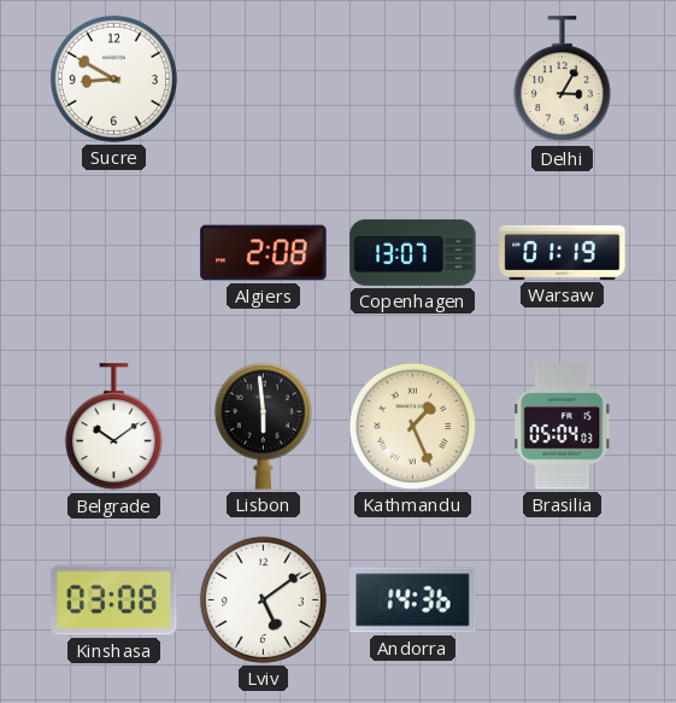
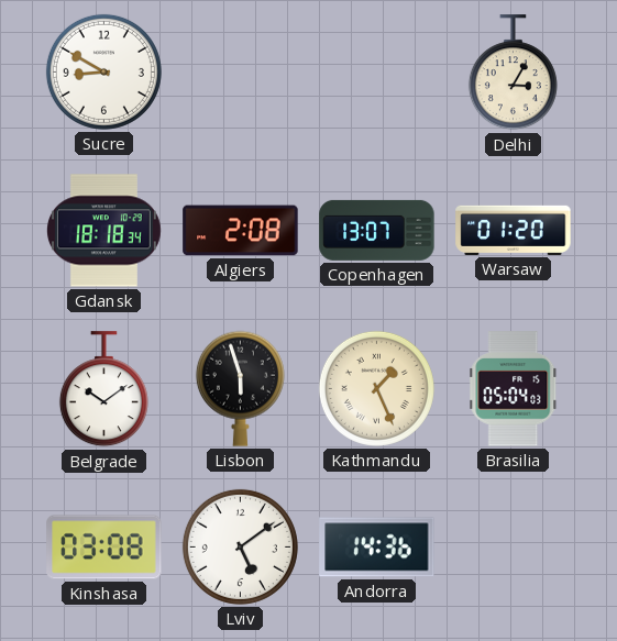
Gdansk: none -> 18:18 (103, 231)
Warsaw: 01:19 -> 01:20 (514, 230)
Lisbon: 5:59 -> 5:57 (240, 388)
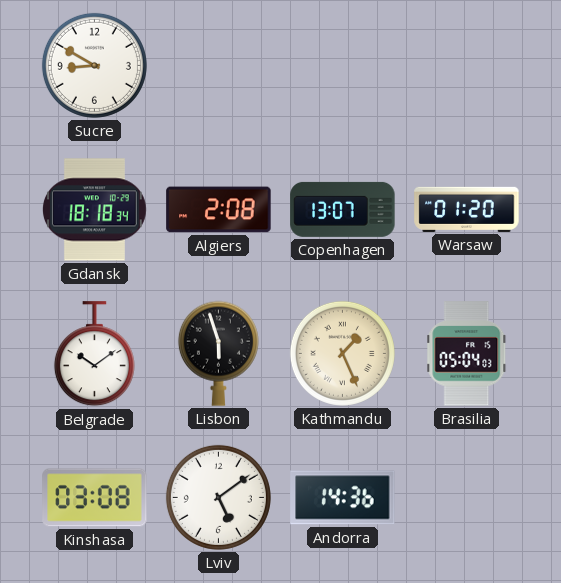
Delhi: 3:05 -> none (513, 73)
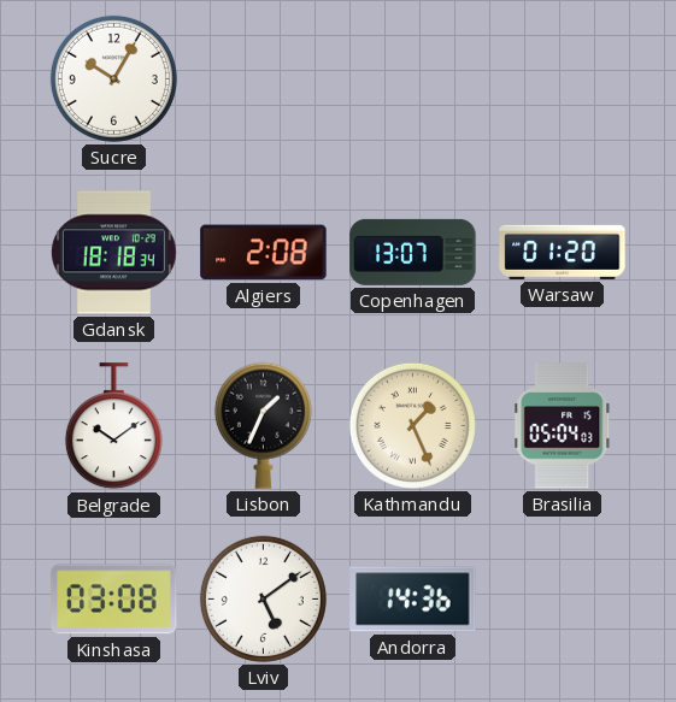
Sucre: 8:50 -> 10:05 (113, 78)
Lisbon: 5:57 -> 1:34 (263, 425)
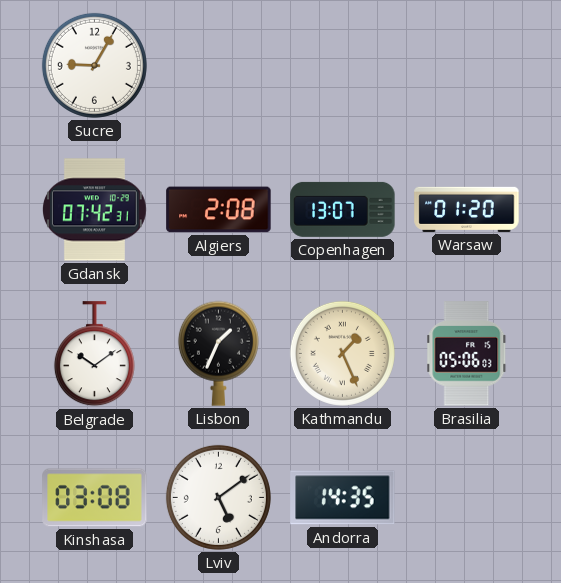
Sucre: 10:05 -> 9:05 (94, 65)
Gdansk: 18:18 -> 07:42 (94, 210)
Brasilia: 05:04 -> 05:06 (467, 354)
Andorra: 14:36 -> 14:35 (343, 498)
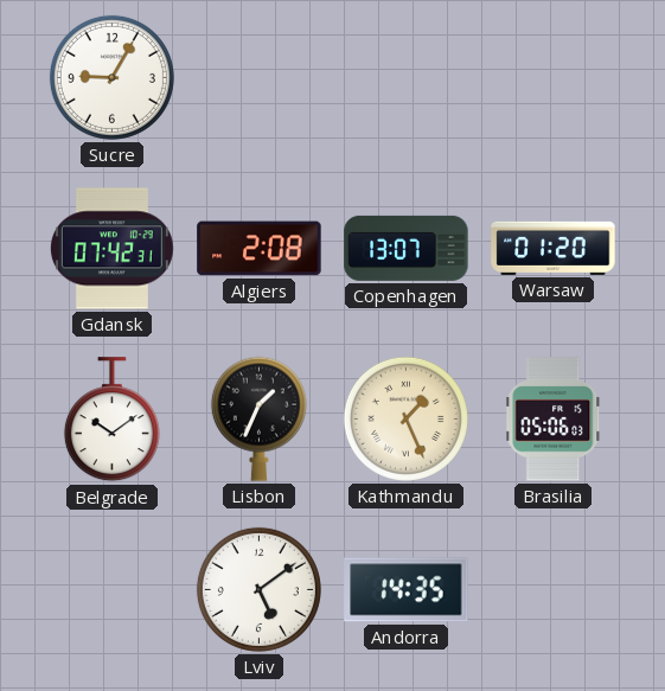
Kinshasa: 03:08 -> none (95, 498)
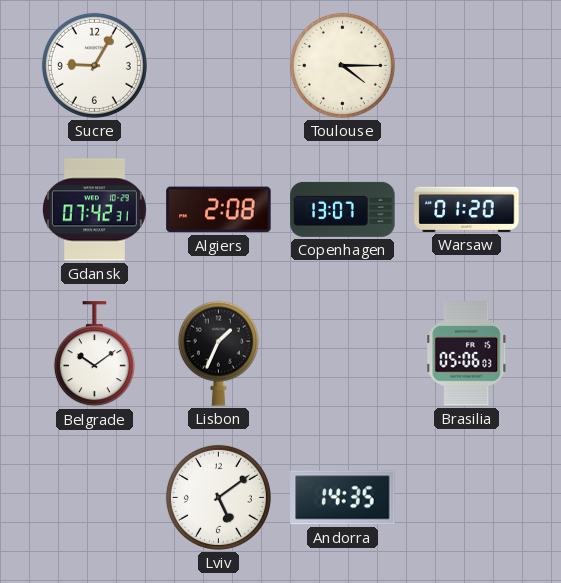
Toulouse: none -> 4:15 (342, 65)
Kathmandu: 1:26 -> none (405, 418)
